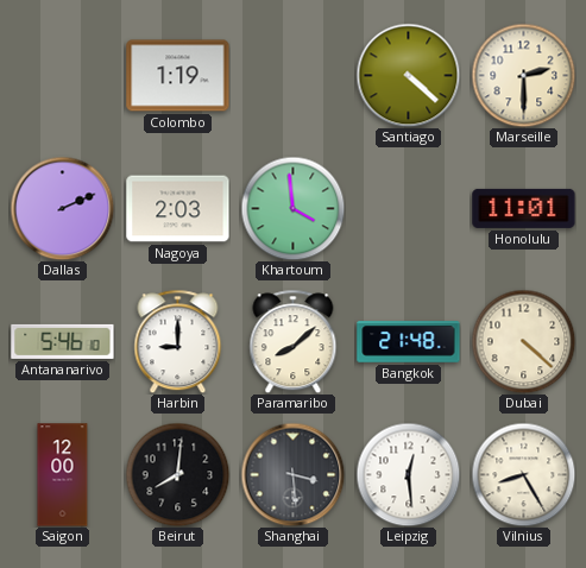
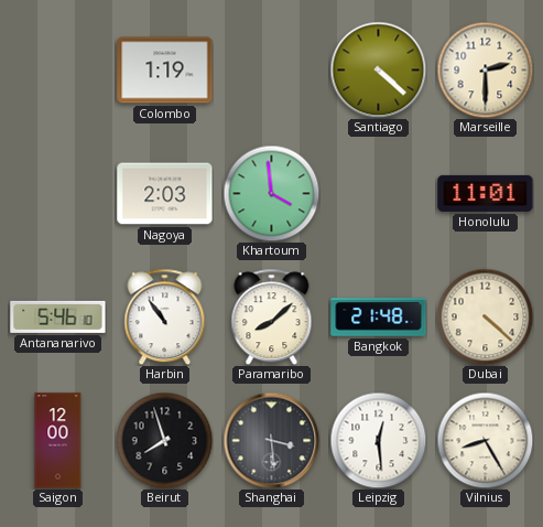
Dallas: 2:11 -> none (62, 208)
Harbin: 9:00 -> 10:54 (165, 316)
Beirut: 8:01 -> 7:57 (164, 440)
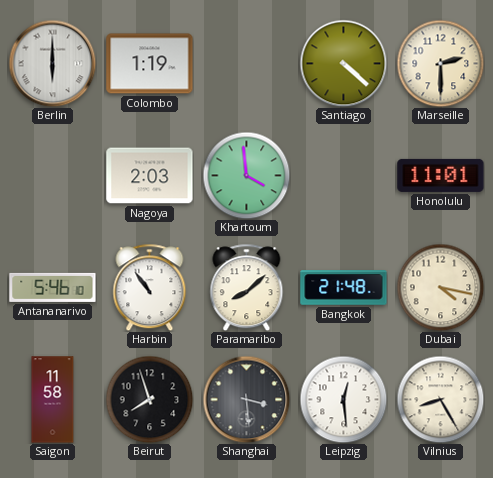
Berlin: none -> 6:00 (52, 63)
Dubai: 4:22 -> 4:17 (440, 287)
Saigon: 12:00 -> 11:58 (53, 400)
